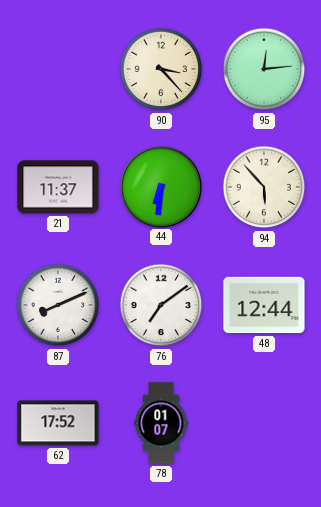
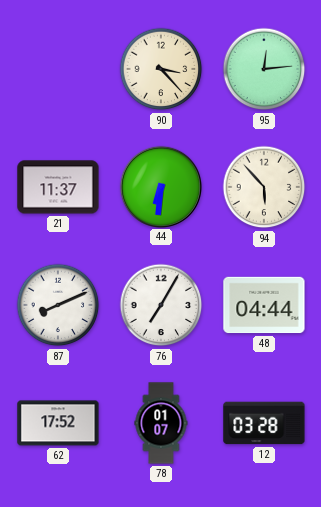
76: 7:09 -> 7:05 (161, 305)
48: 12:44 -> 04:44 (264, 305)
12: none -> 03:28 (264, 423)
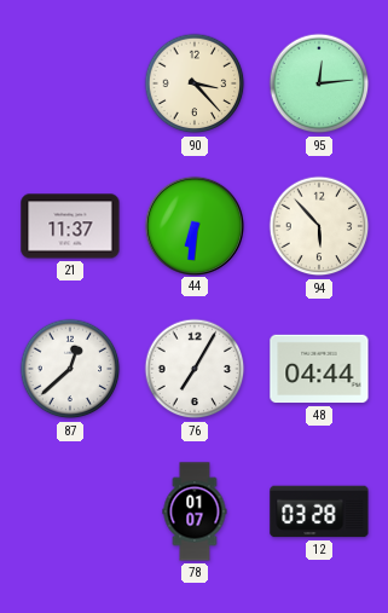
87: 8:11 -> 12:38 (70, 369)
62: 17:52 -> none (58, 423)
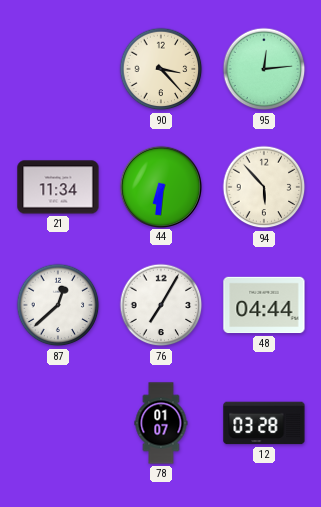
21: 11:37 -> 11:34 (58, 187)
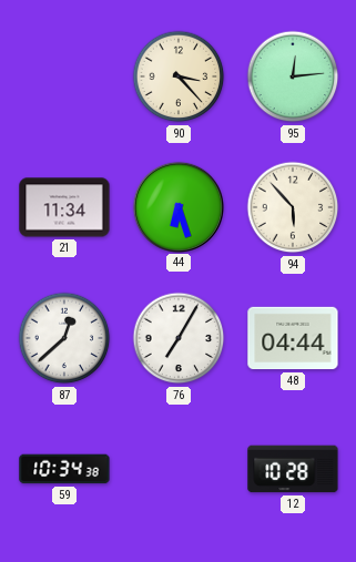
44: 6:31 -> 6:27 (177, 206)
59: none -> 10:34 (64, 469)
78: 01:07 -> none (161, 423)
12: 03:28 -> 10:28 (293, 469)
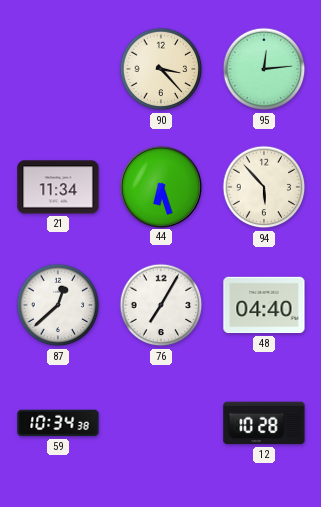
48: 04:44 -> 04:40 (264, 305)
